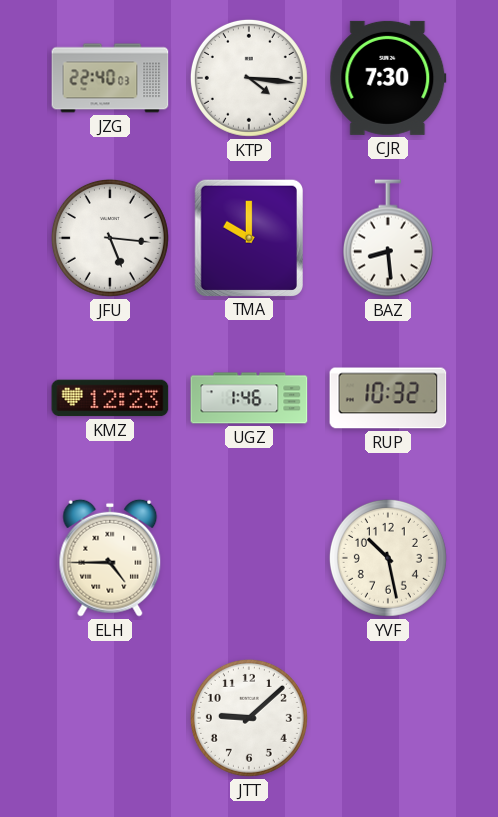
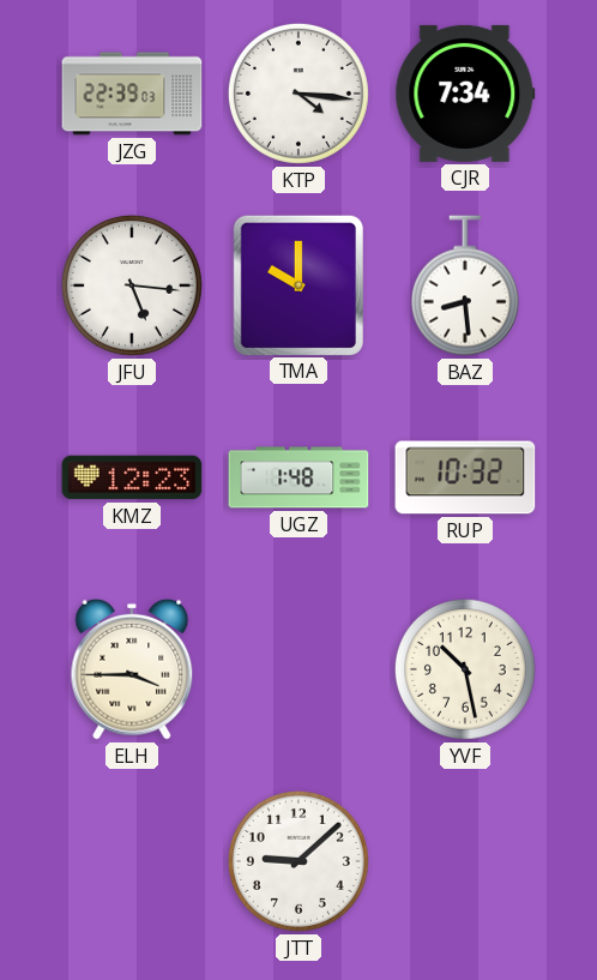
JZG: 22:40 -> 22:39 (132, 94)
CJR: 7:30 -> 7:34 (465, 94)
UGZ: 1:46 -> 1:48 (298, 477)
ELH: 4:45 -> 3:45 (132, 669)
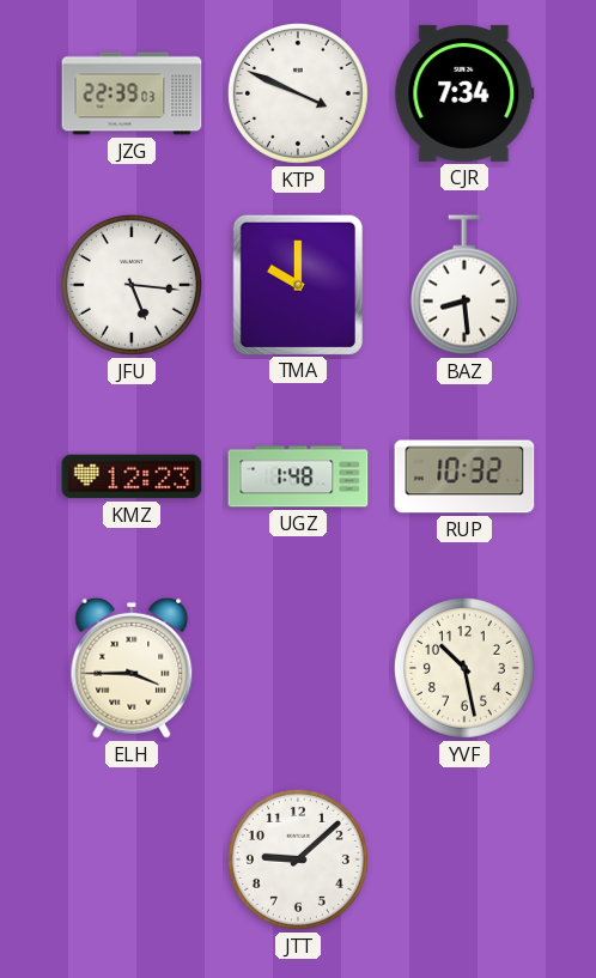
KTP: 4:16 -> 3:49 (298, 93)
